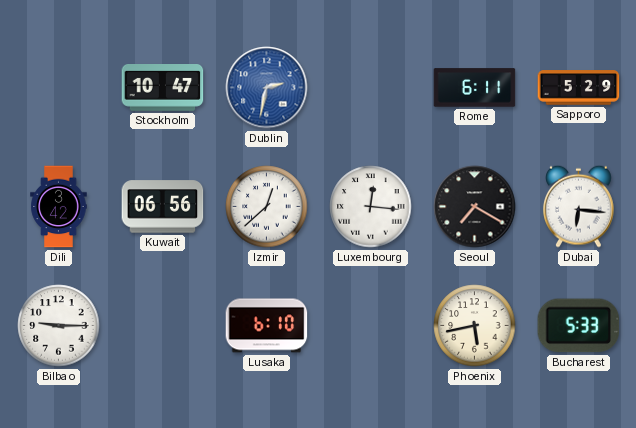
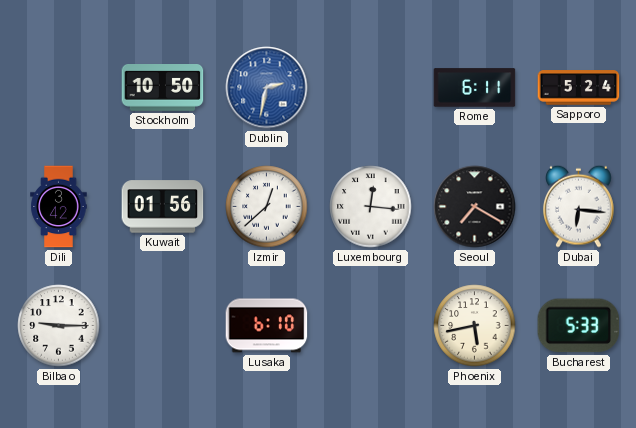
Stockholm: 10:47 -> 10:50 (163, 88)
Sapporo: 5:29 -> 5:24 (579, 88)
Kuwait: 06:56 -> 01:56 (163, 207)
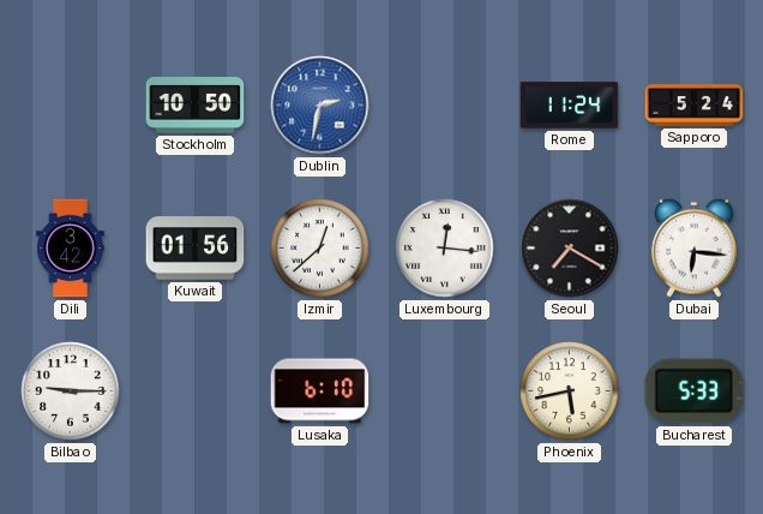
Rome: 6:11 -> 11:24 (570, 106)
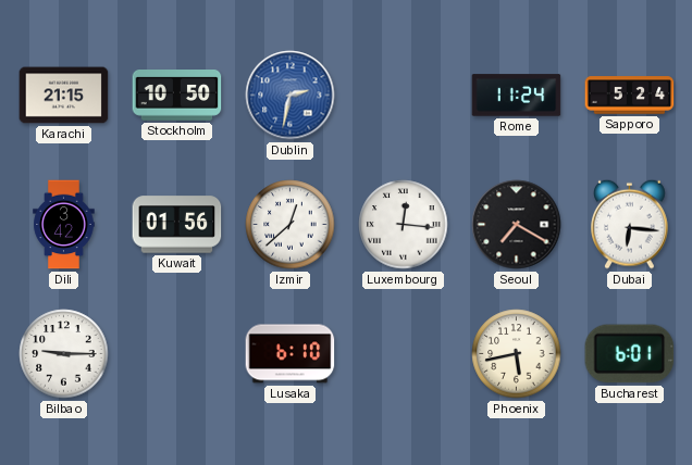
Karachi: none -> 21:15 (64, 96)
Bucharest: 5:33 -> 6:01 (630, 354)
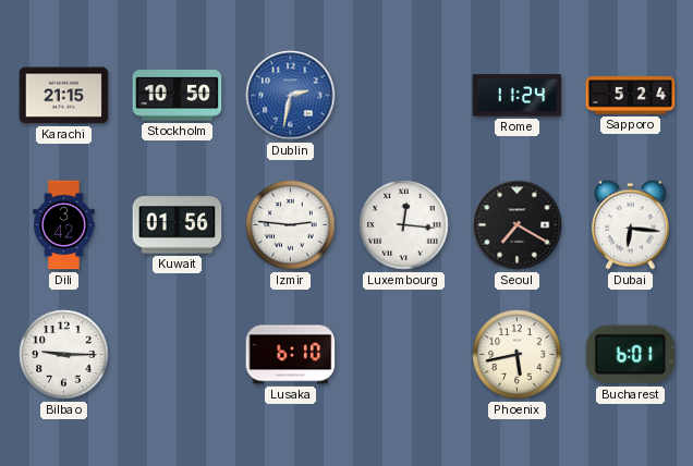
Izmir: 12:38 -> 2:46 (291, 225)
